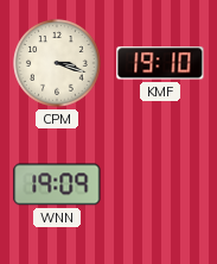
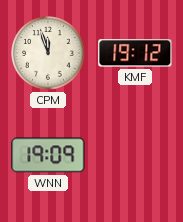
CPM: 3:18 -> 11:57 (48, 53)
KMF: 19:10 -> 19:12 (135, 53)
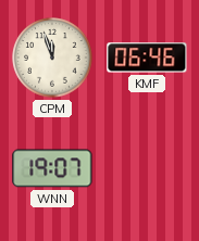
KMF: 19:12 -> 06:46 (147, 58)
WNN: 19:09 -> 19:07 (52, 168)
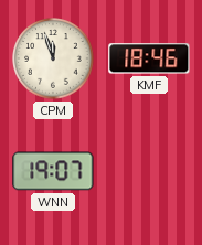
KMF: 06:46 -> 18:46 (149, 58)
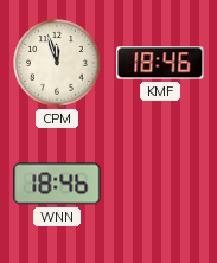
WNN: 19:07 -> 18:46 (57, 184)
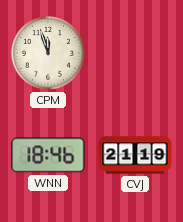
KMF: 18:46 -> none (160, 63)
CVJ: none -> 21:19 (135, 155)
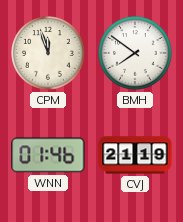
BMH: none -> 7:51 (135, 53)
WNN: 18:46 -> 01:46 (48, 155)
